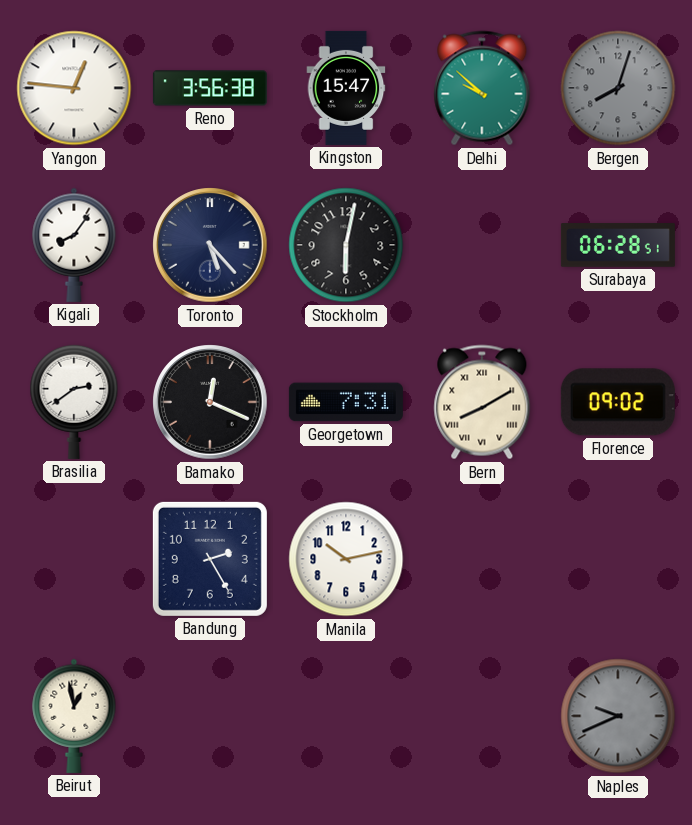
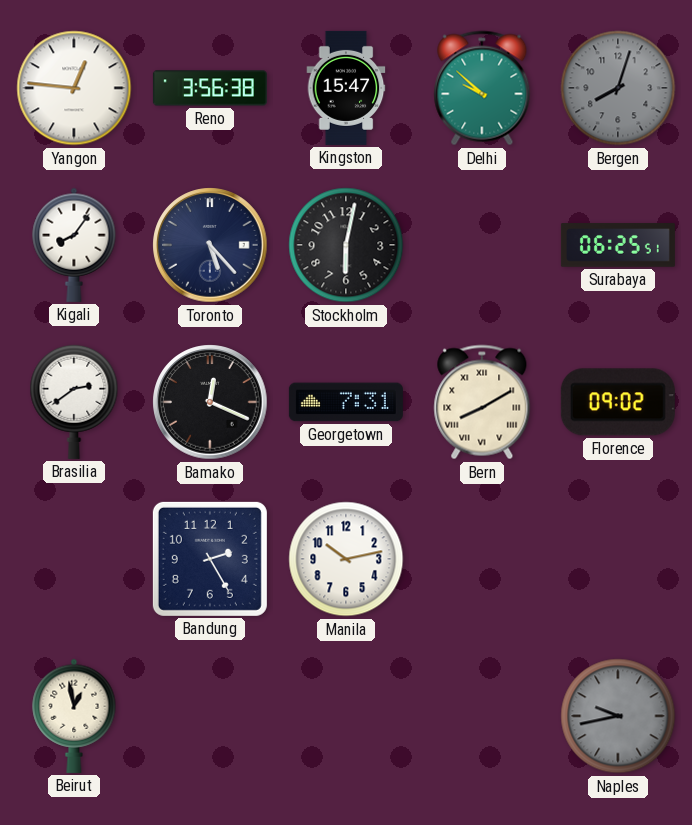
Surabaya: 06:28 -> 06:25 (618, 245)
Naples: 9:41 -> 9:43 (618, 716)
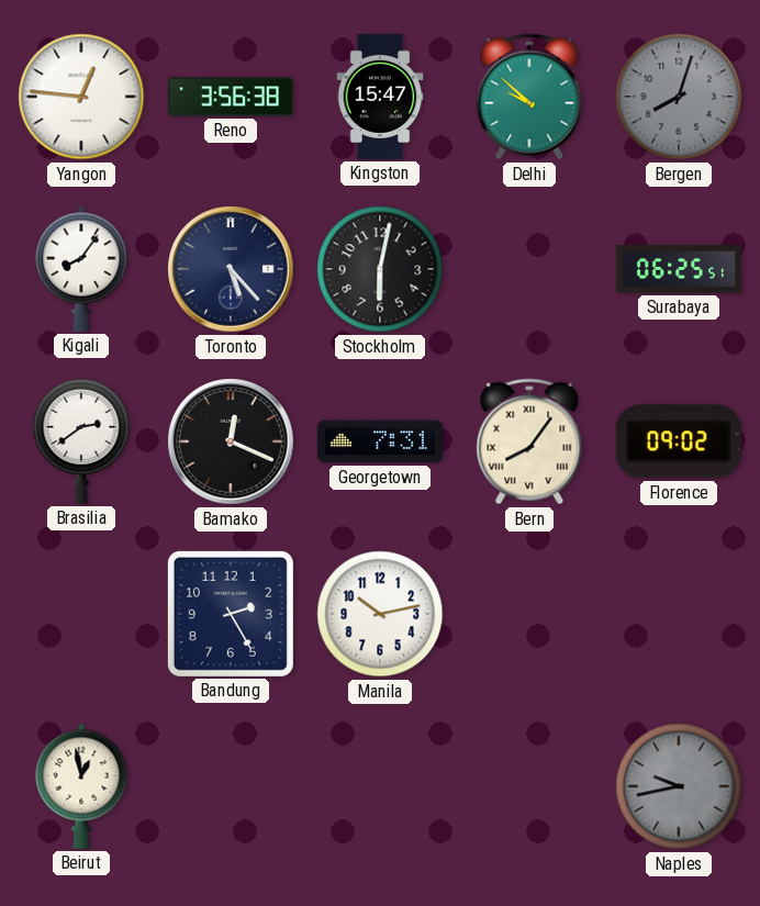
Bern: 8:10 -> 8:06 (529, 441)
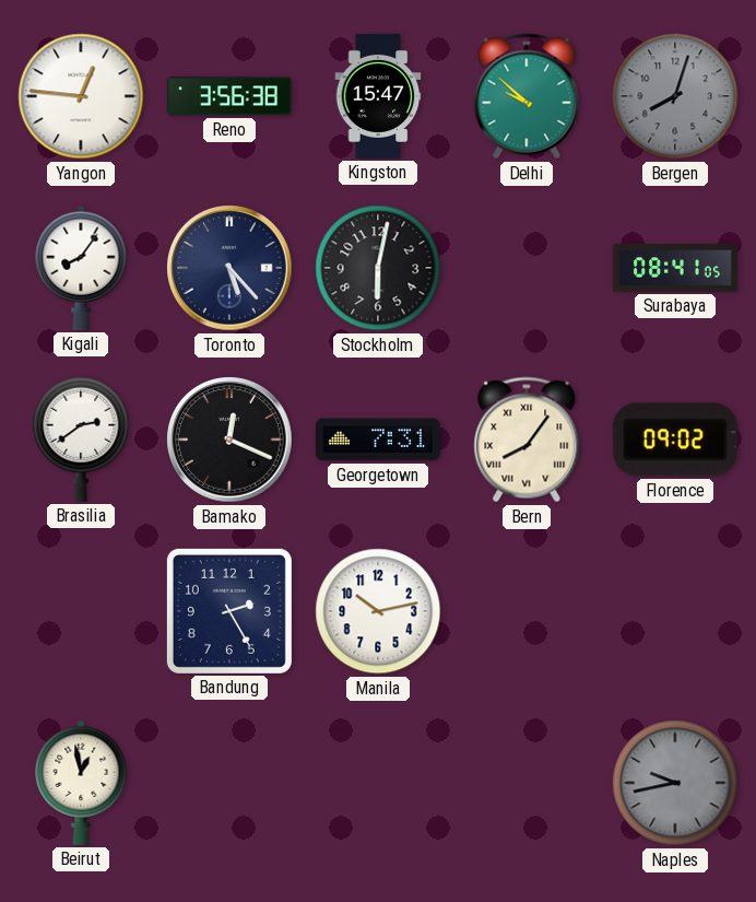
Surabaya: 06:25 -> 08:41 (675, 268)
